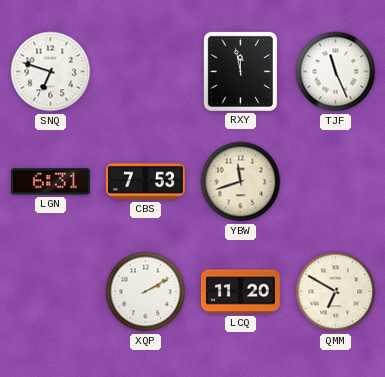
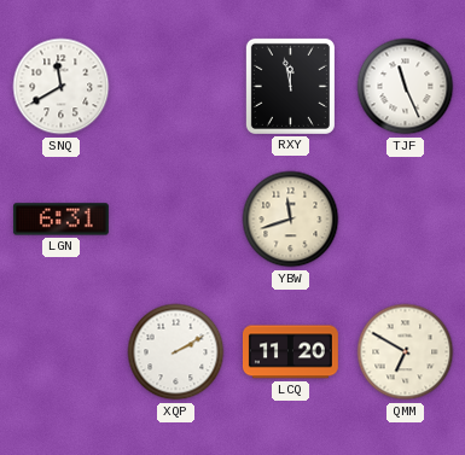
SNQ: 6:48 -> 11:40 (62, 87)
CBS: 7:53 -> none (145, 182)
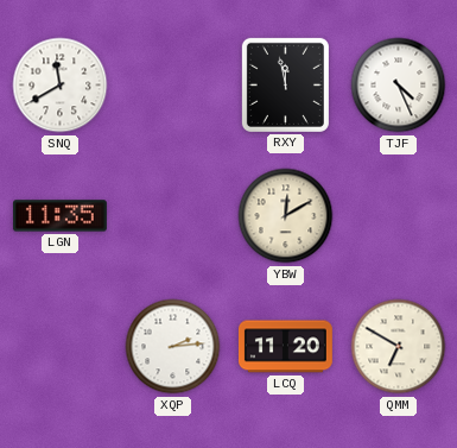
TJF: 11:26 -> 4:26 (399, 86)
LGN: 6:31 -> 11:35 (59, 216)
YBW: 11:42 -> 12:10 (286, 216)
XQP: 2:10 -> 2:14 (173, 347)
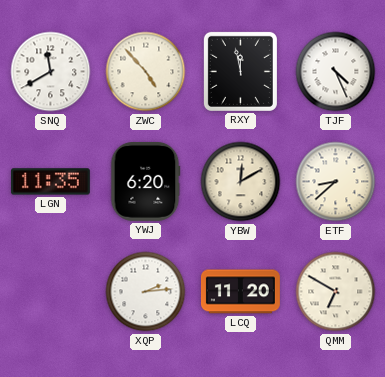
ZWC: none -> 4:53 (146, 72)
YWJ: none -> 6:20 (145, 181)
ETF: none -> 8:38 (336, 182)
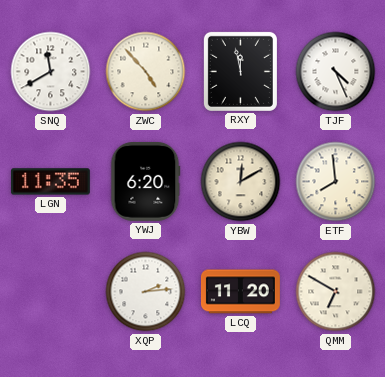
ETF: 8:38 -> 7:59 (336, 182)
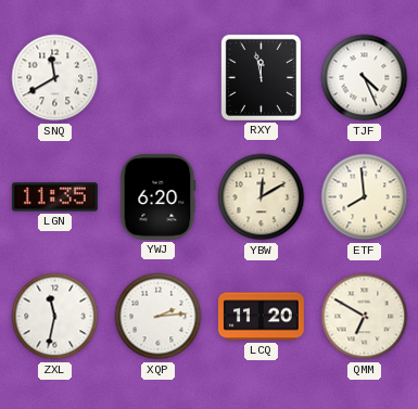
ZWC: 4:53 -> none (146, 72)
ZXL: none -> 11:32 (55, 317)
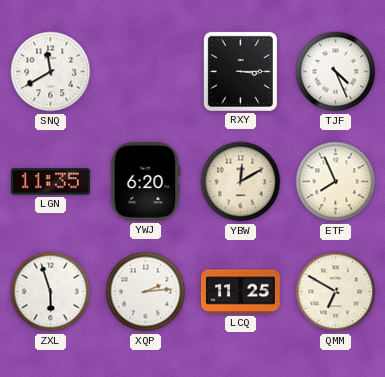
RXY: 11:58 -> 3:15 (240, 71)
ETF: 7:59 -> 7:56 (336, 182)
ZXL: 11:32 -> 5:57 (51, 292)
LCQ: 11:20 -> 11:25 (240, 292)
